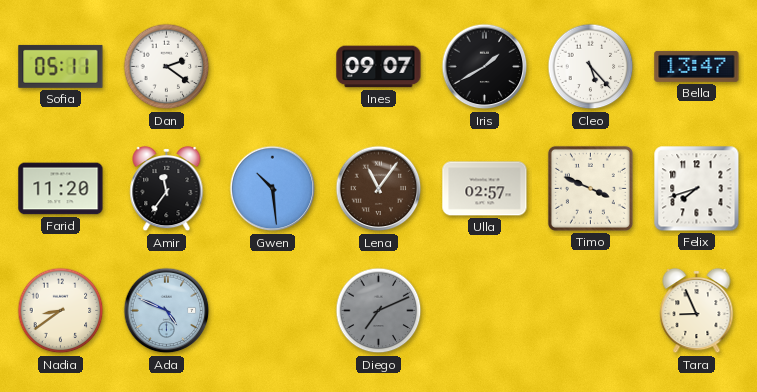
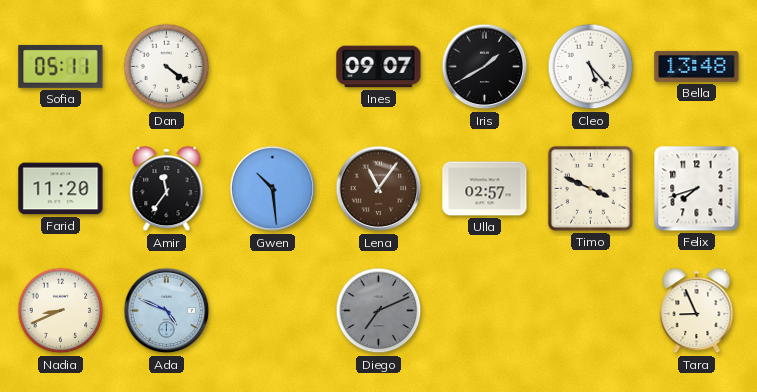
Dan: 2:21 -> 4:21 (167, 67)
Bella: 13:47 -> 13:48 (697, 66)
Nadia: 8:39 -> 8:41 (61, 311)
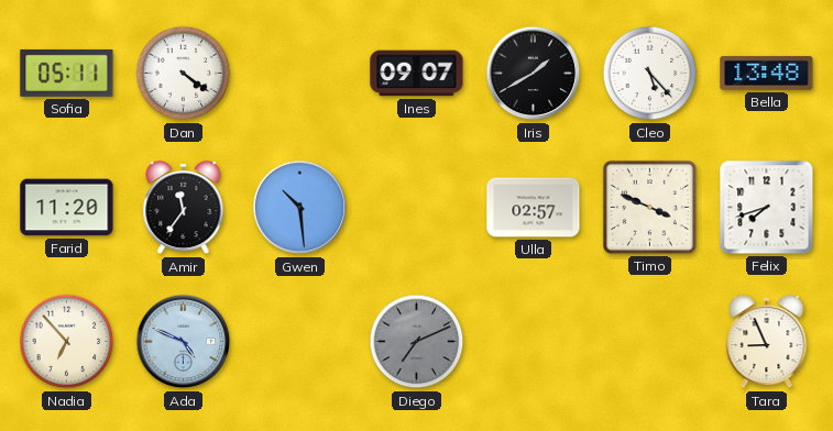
Lena: 11:06 -> none (379, 189)
Nadia: 8:41 -> 6:53 (67, 342)
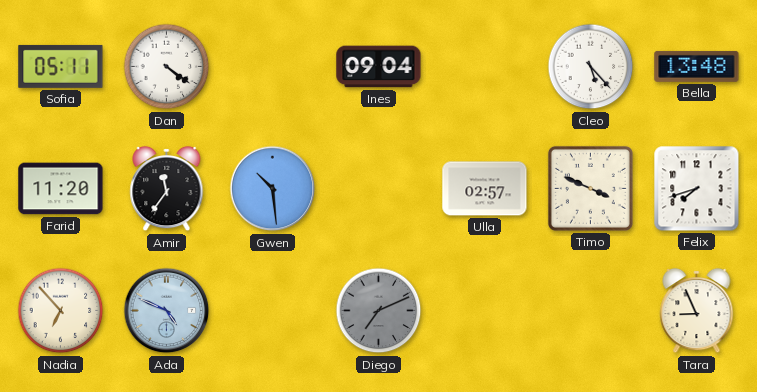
Ines: 09:07 -> 09:04 (379, 67)
Iris: 1:40 -> none (534, 74)
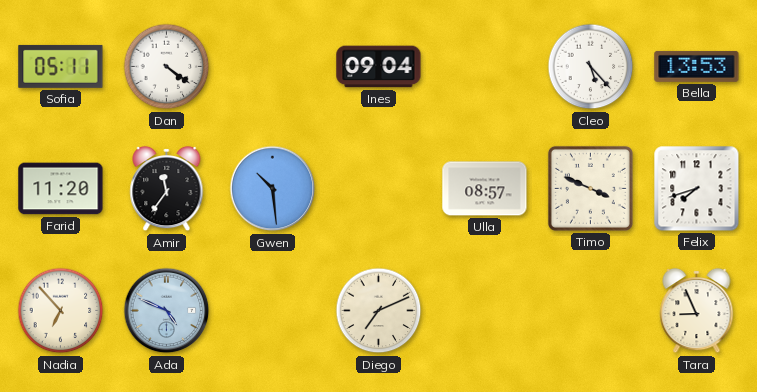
Bella: 13:48 -> 13:53 (697, 66)
Ulla: 02:57 -> 08:57 (485, 189)
Diego dial: grey -> cream (379, 311)
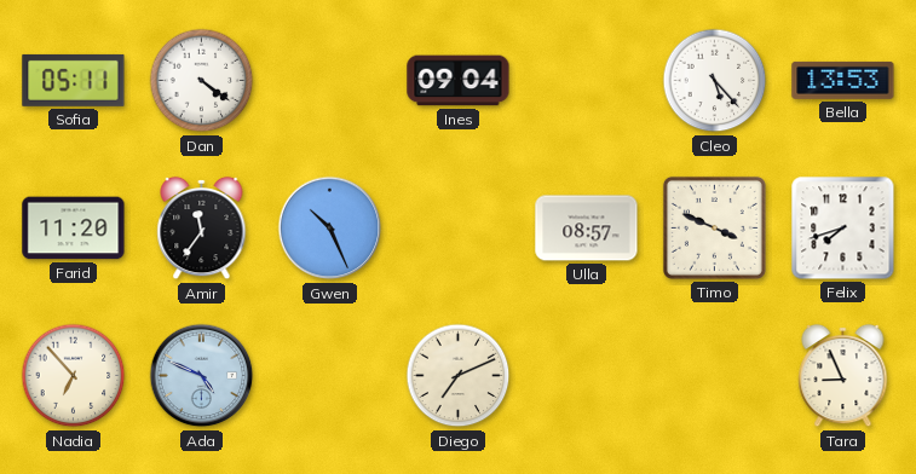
Gwen: 10:29 -> 10:26 (330, 229)
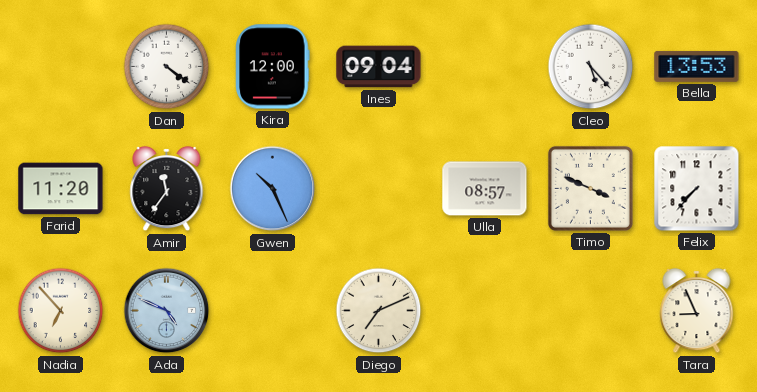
Sofia: 05:11 -> none (74, 80)
Kira: none -> 12:00 (273, 67)
Felix: 7:42 -> 7:37 (697, 189)
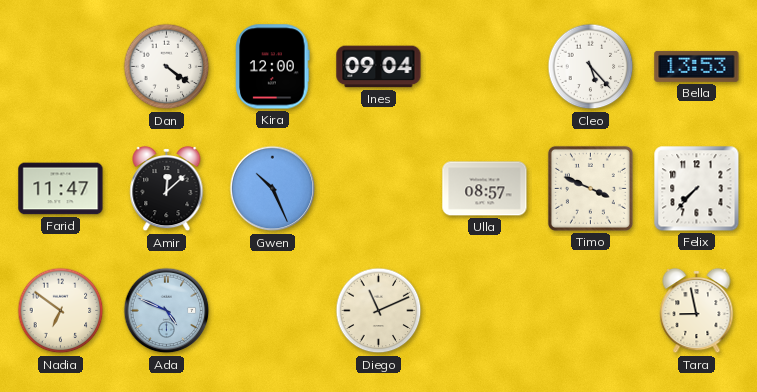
Farid: 11:20 -> 11:47 (61, 189)
Amir: 11:36 -> 12:08 (167, 189)
Nadia: 6:53 -> 6:51 (61, 311)
Diego: 7:11 -> 11:11 (379, 311)
Tara: 8:56 -> 8:58 (697, 311)
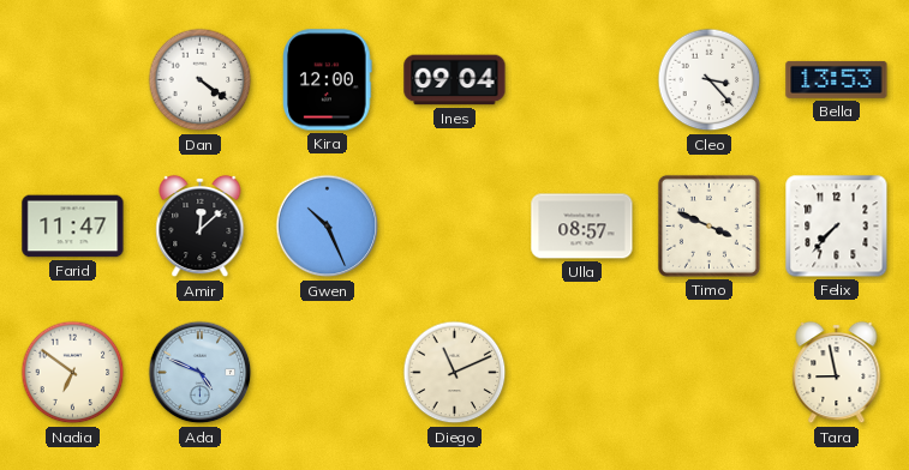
Cleo: 5:23 -> 3:23 (710, 80)
